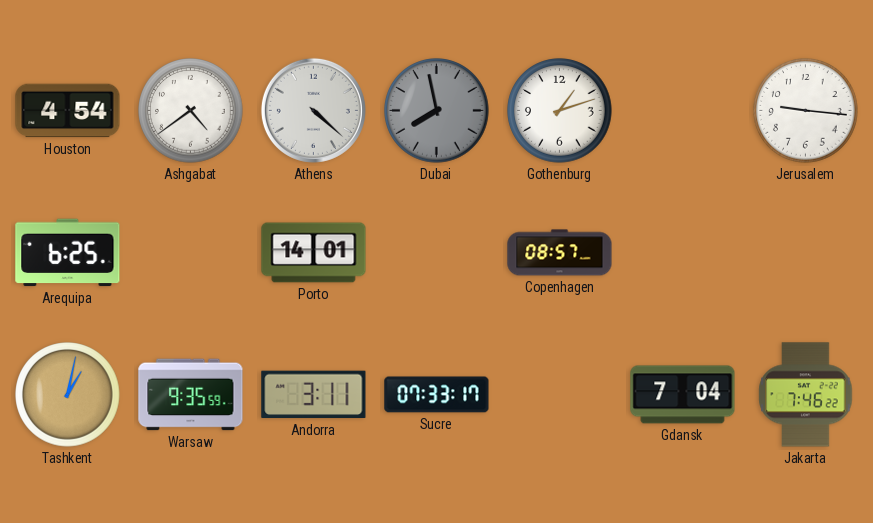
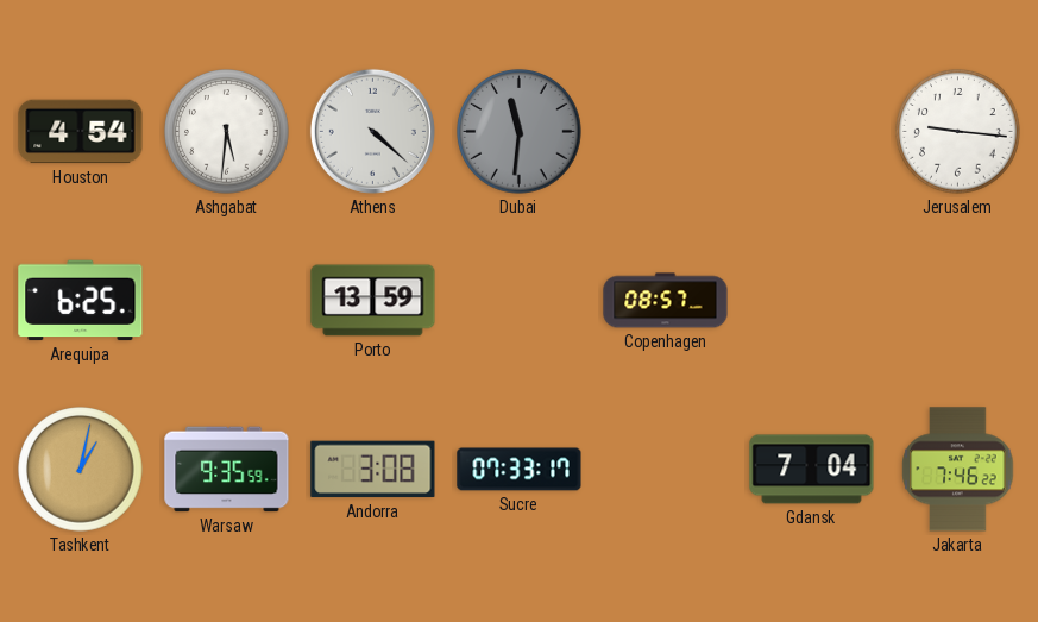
Ashgabat: 4:39 -> 5:31 (227, 132)
Dubai: 7:58 -> 11:31 (520, 132)
Gothenburg: 1:12 -> none (560, 111)
Porto: 14:01 -> 13:59 (373, 301)
Andorra: 3:11 -> 3:08 (373, 470)
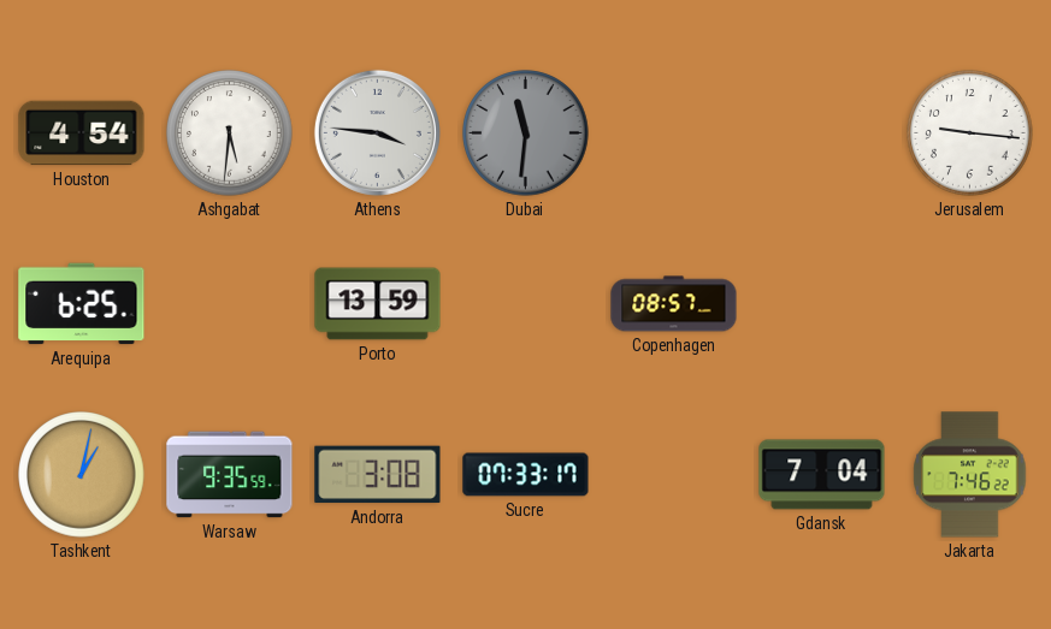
Athens: 4:22 -> 3:46 (377, 132)
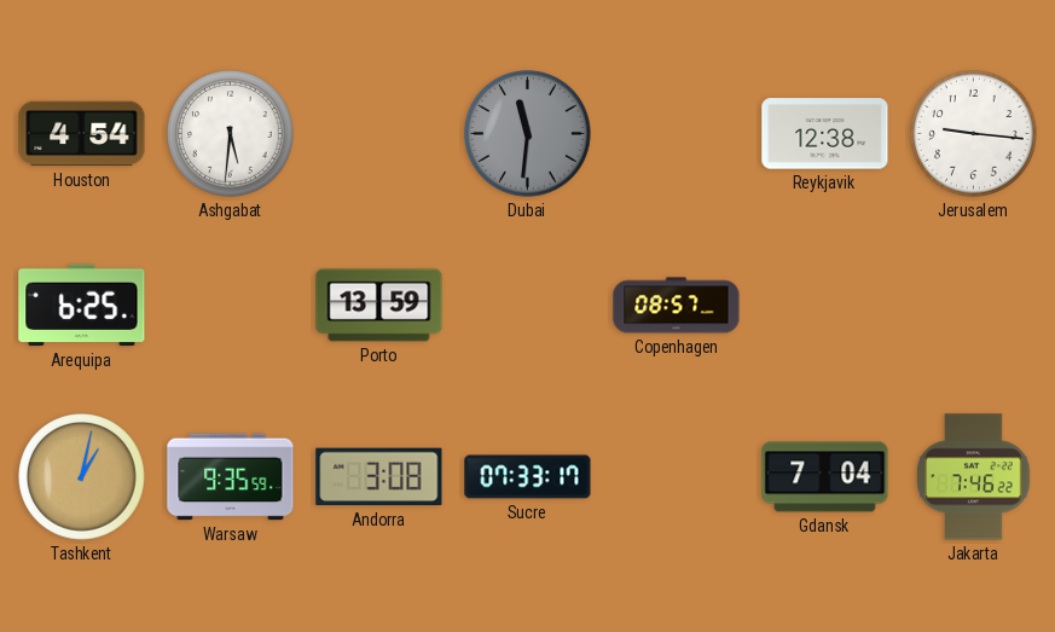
Athens: 3:46 -> none (377, 132)
Reykjavik: none -> 12:38 (825, 134)
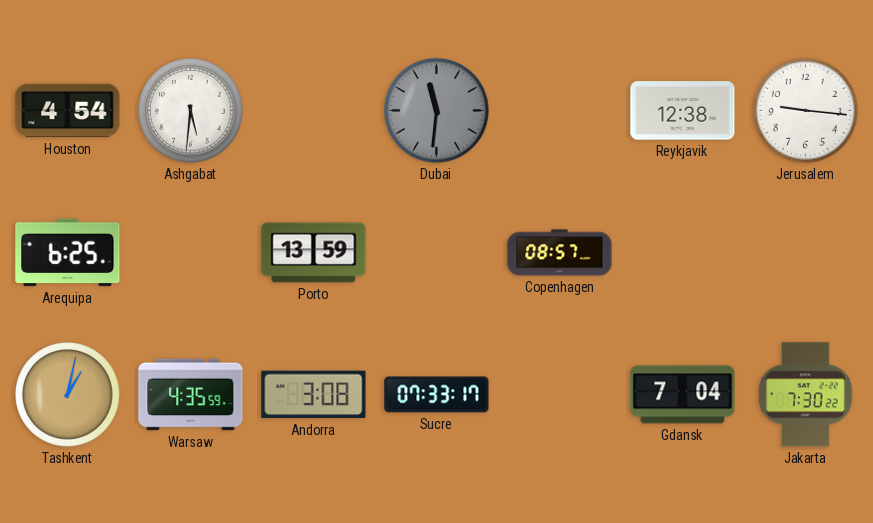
Warsaw: 9:35 -> 4:35 (191, 395)
Jakarta: 7:46 -> 7:30 (806, 395)
